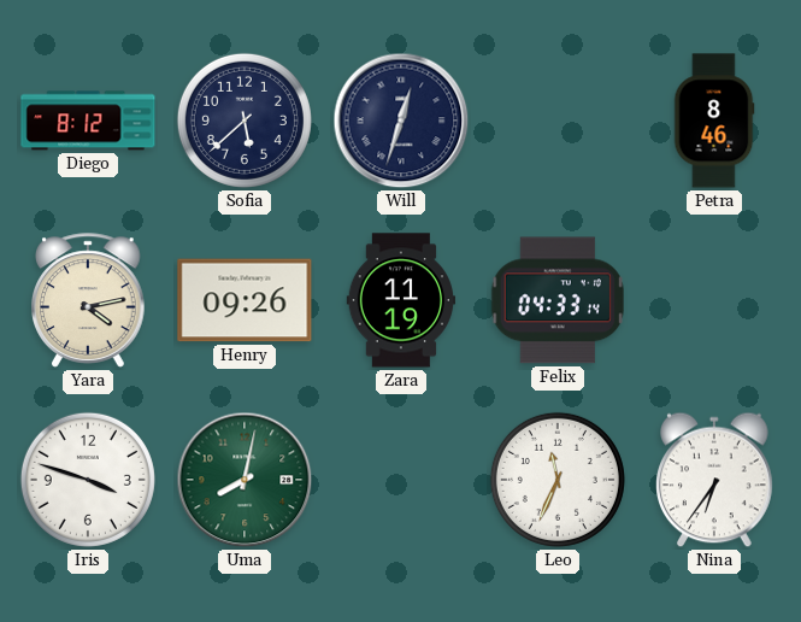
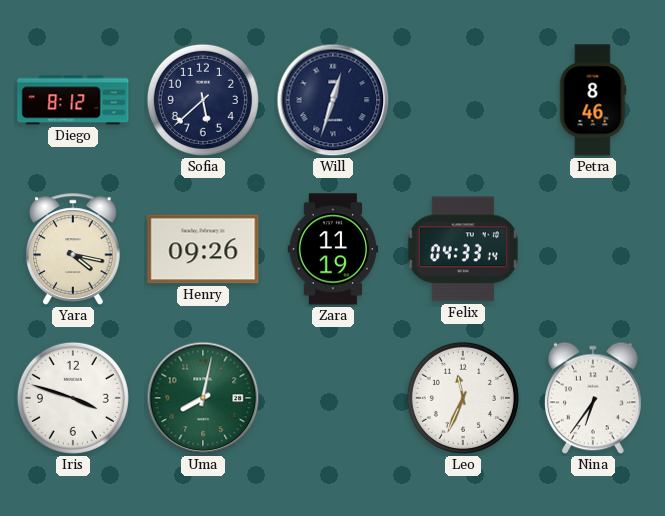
Yara: 4:13 -> 4:17 (74, 249)
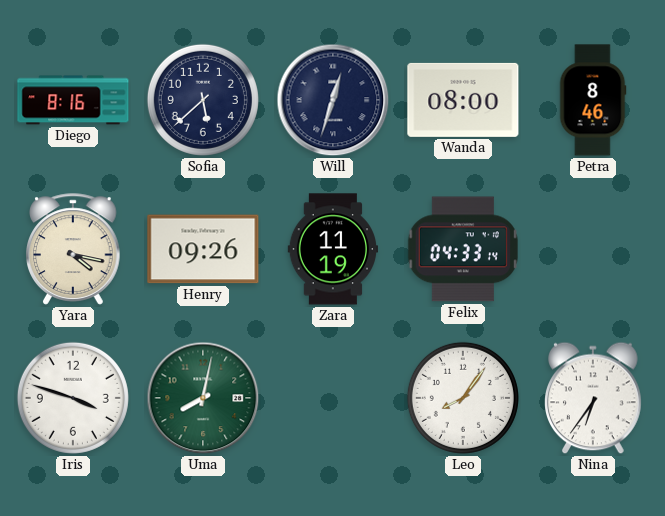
Diego: 8:12 -> 8:16 (73, 100)
Wanda: none -> 08:00 (463, 100)
Leo: 11:34 -> 8:06 (463, 398)
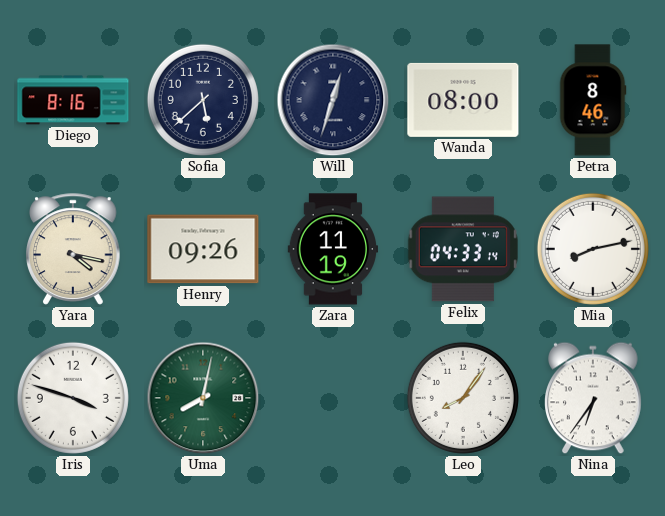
Mia: none -> 8:13 (593, 249)
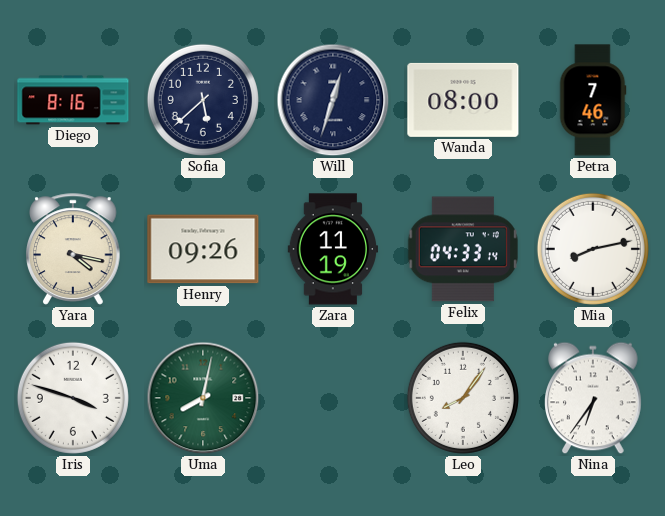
Petra: 8:46 -> 7:46 (593, 100)
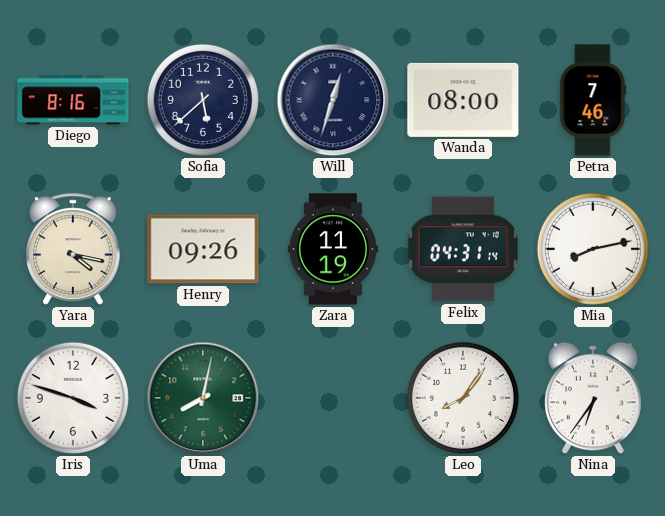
Felix: 04:33 -> 04:31 (463, 249)
